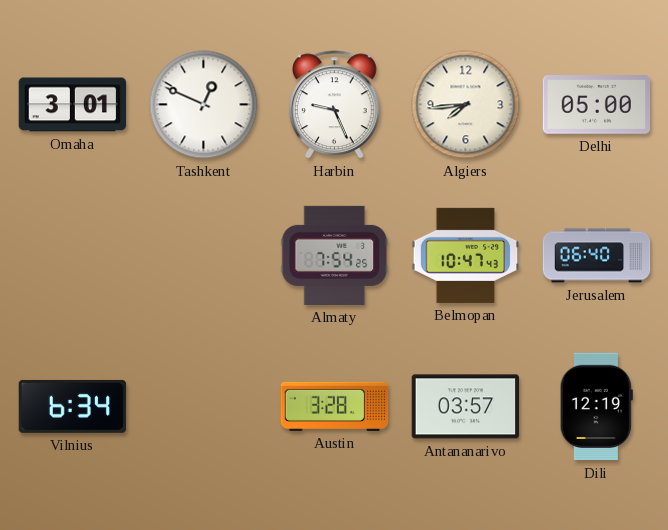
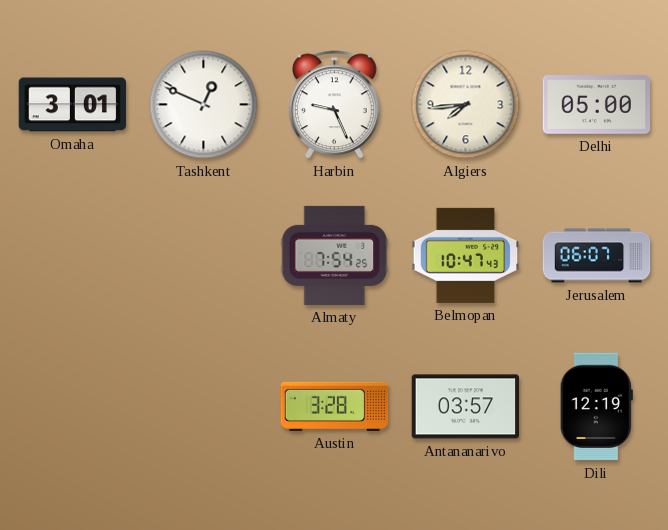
Jerusalem: 06:40 -> 06:07 (597, 256)
Vilnius: 6:34 -> none (73, 406)
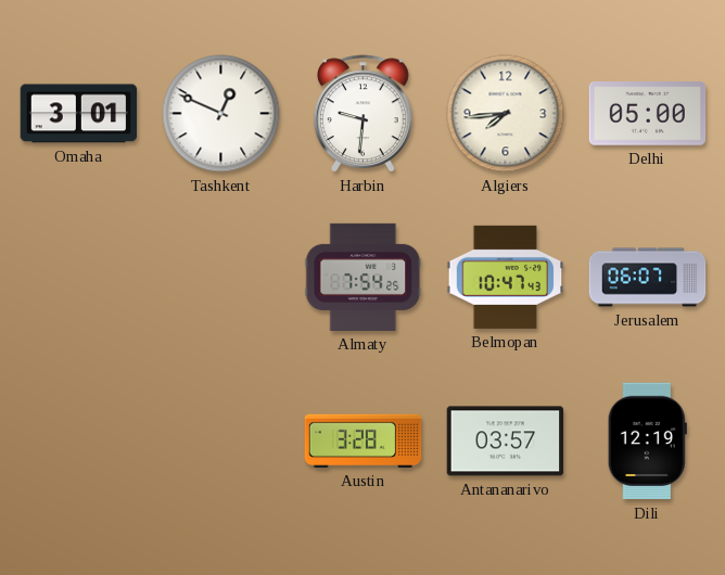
Harbin: 9:26 -> 9:31 (362, 114)
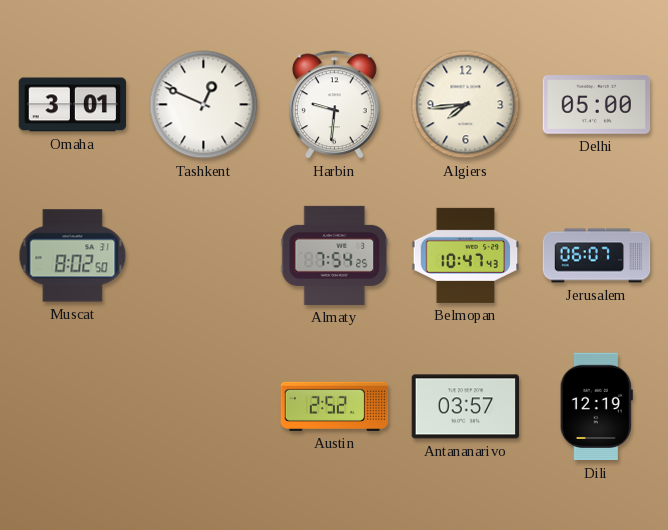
Muscat: none -> 8:02 (73, 256)
Austin: 3:28 -> 2:52 (335, 406)
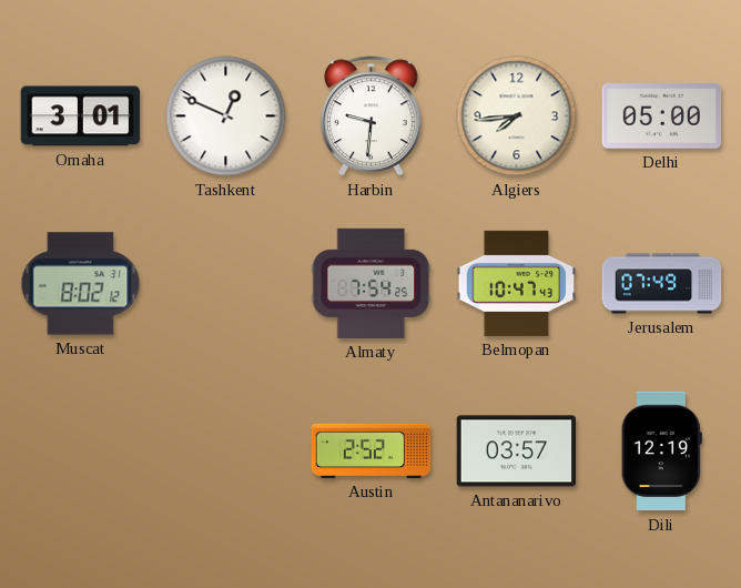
Muscat: 8:02:50 -> 8:02:12 (81, 284)
Jerusalem: 06:07 -> 07:49 (662, 284)
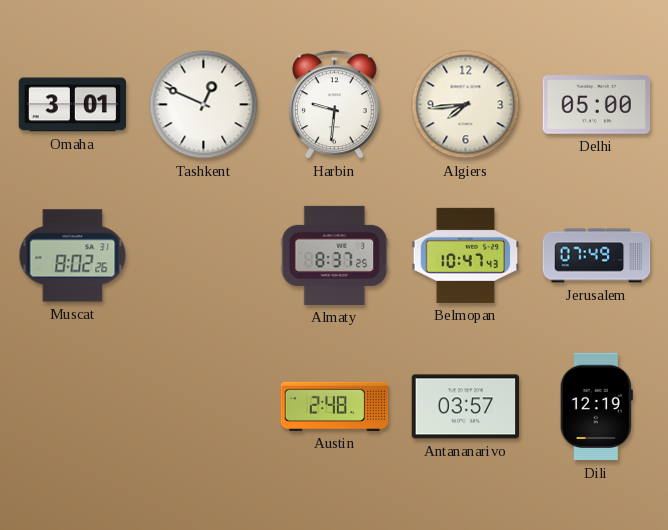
Muscat: 8:02:12 -> 8:02:26 (73, 256)
Almaty: 7:54 -> 8:37 (335, 255)
Austin: 2:52 -> 2:48 (335, 406)
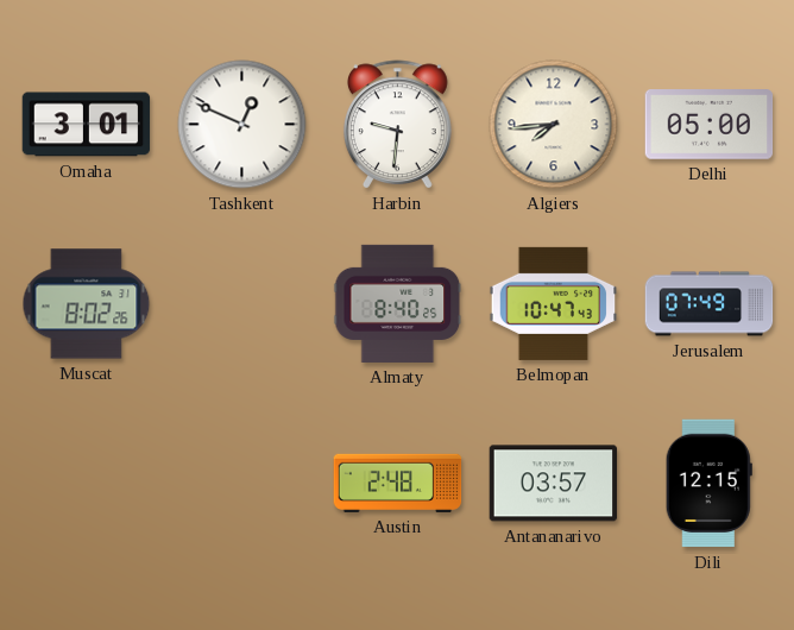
Almaty: 8:37 -> 8:40 (398, 303)
Dili: 12:19 -> 12:15 (708, 484)
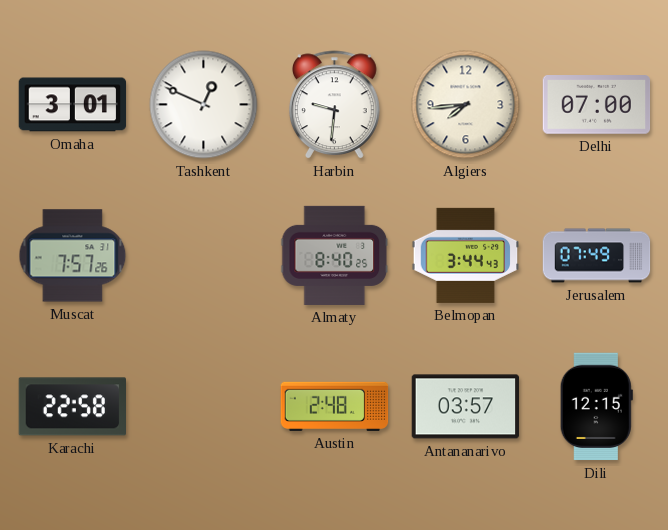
Delhi: 05:00 -> 07:00 (597, 105)
Muscat: 8:02 -> 7:57 (73, 256)
Belmopan: 10:47 -> 3:44 (466, 255)
Karachi: none -> 22:58 (73, 407)
